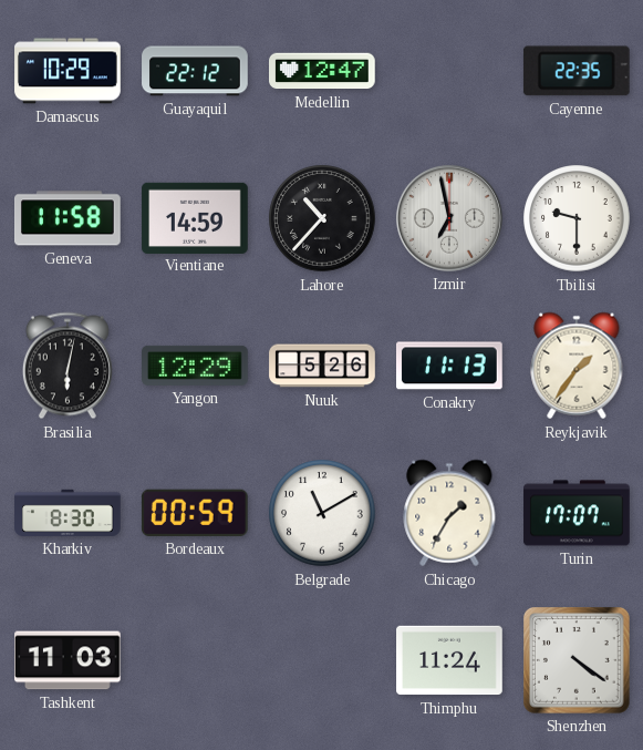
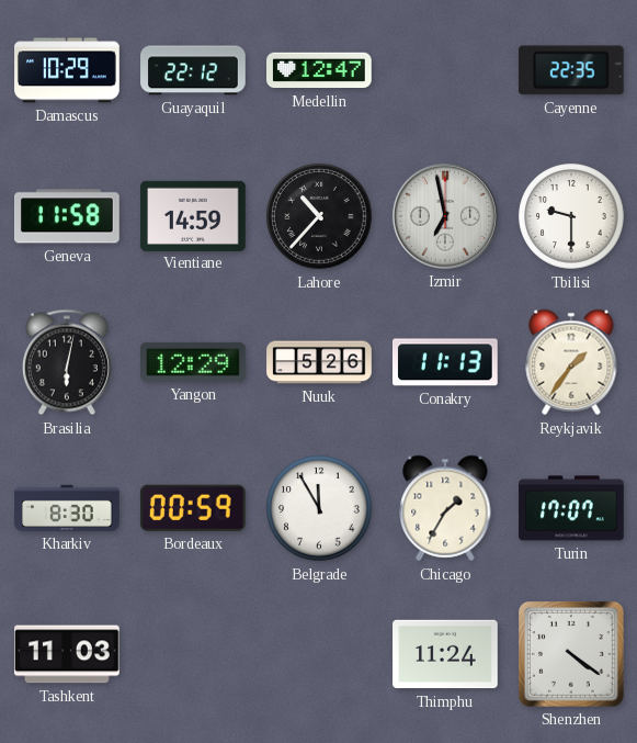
Belgrade: 11:10 -> 11:55 (319, 508)
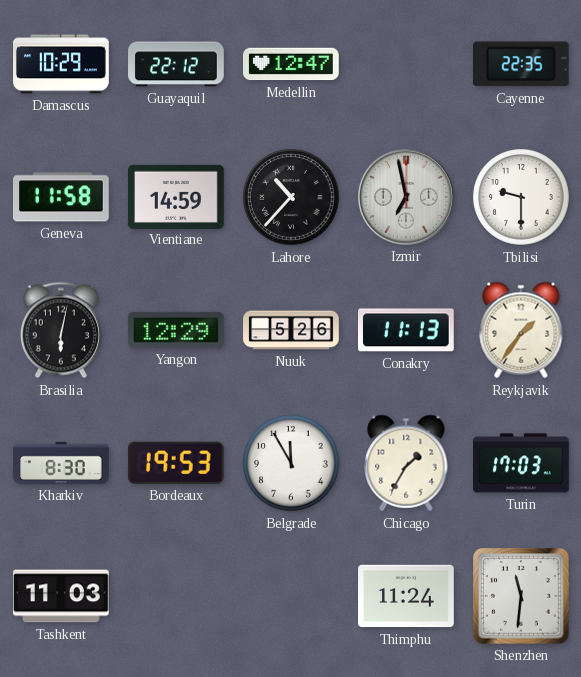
Bordeaux: 00:59 -> 19:53 (176, 463)
Turin: 17:07 -> 17:03 (521, 463)
Shenzhen: 4:21 -> 11:31 (522, 597)
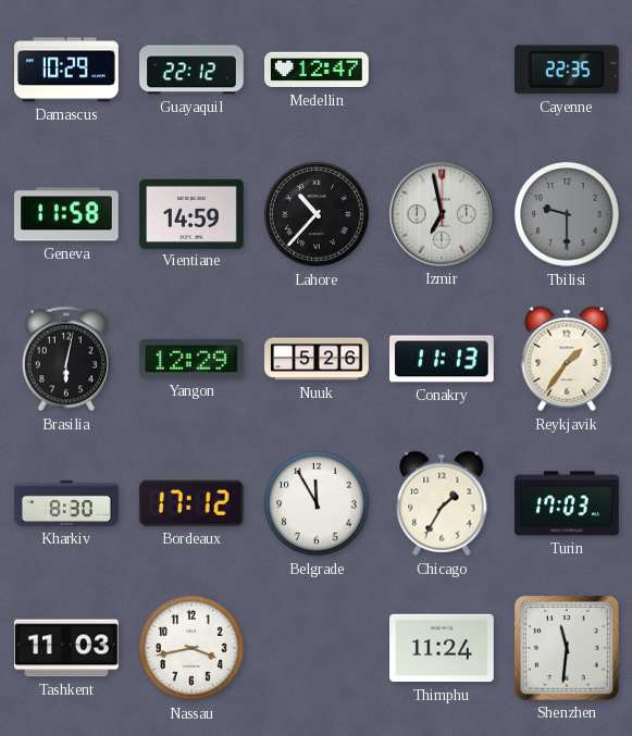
Tbilisi dial: white -> grey (567, 214)
Bordeaux: 19:53 -> 17:12 (191, 503)
Nassau: none -> 3:43 (191, 648)
